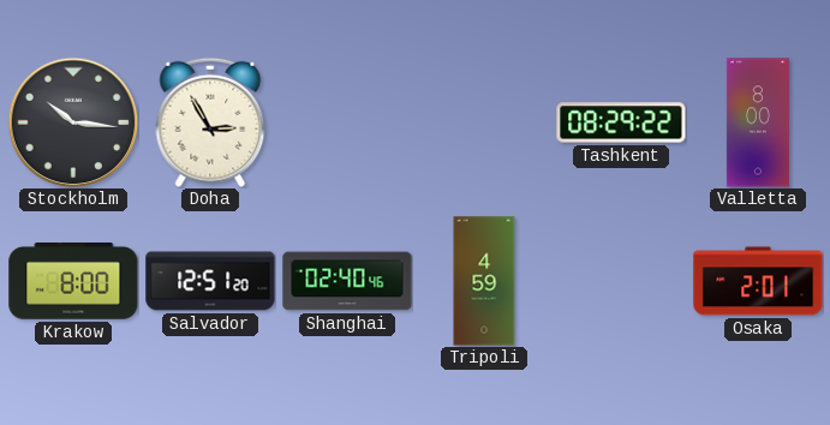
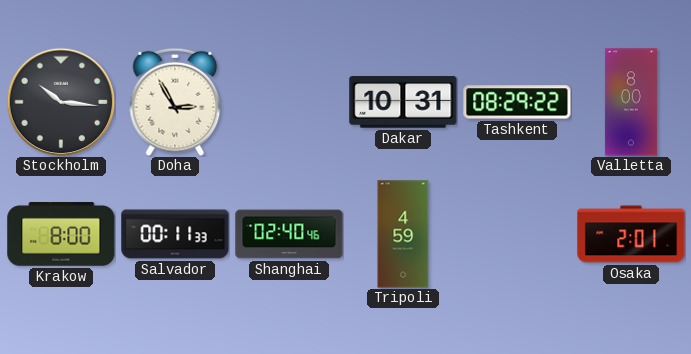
Dakar: none -> 10:31 (403, 102)
Salvador: 12:51 -> 00:11 (175, 234)
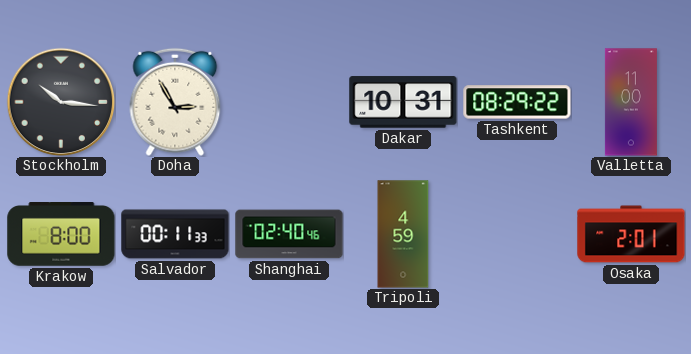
Valletta: 8:00 -> 11:00 (631, 102)
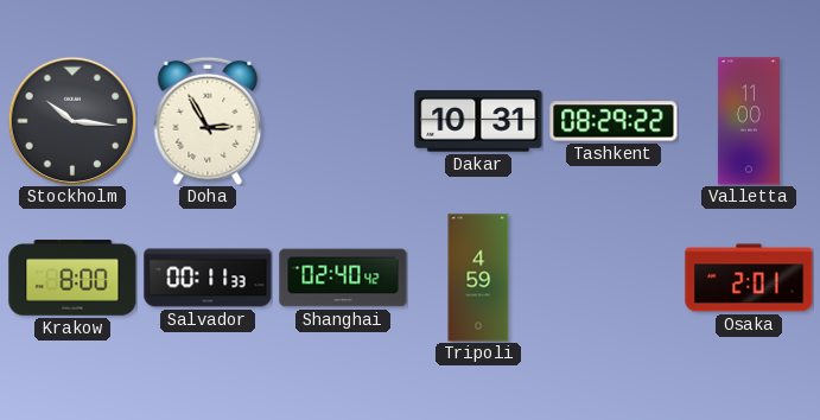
Shanghai: 02:40:46 -> 02:40:42 (343, 278)
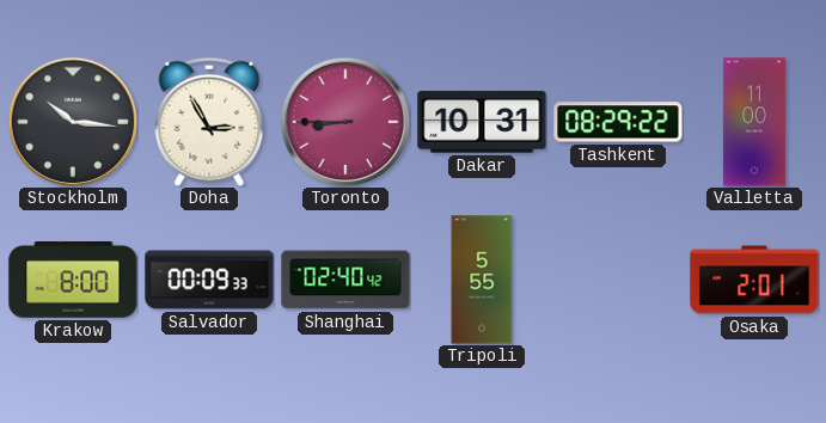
Toronto: none -> 8:45 (345, 122)
Salvador: 00:11 -> 00:09 (209, 280)
Tripoli: 4:59 -> 5:55 (482, 280)
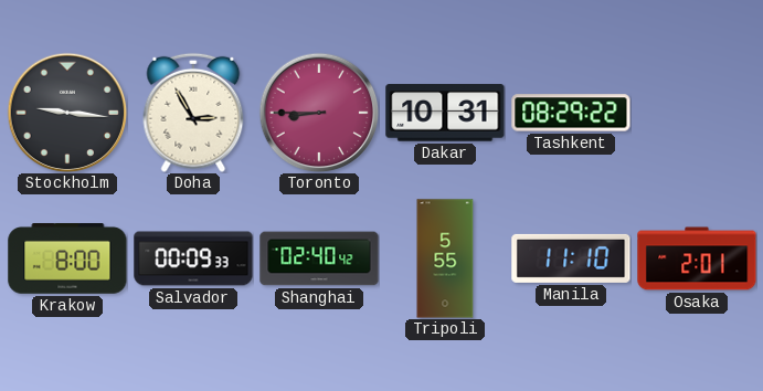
Stockholm: 10:16 -> 9:16 (67, 113)
Valletta: 11:00 -> none (754, 122)
Manila: none -> 11:10 (571, 258)
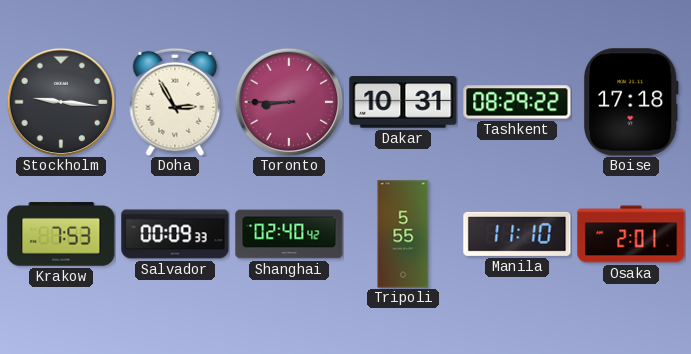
Boise: none -> 17:18 (631, 102)
Krakow: 8:00 -> 7:53 (61, 235)
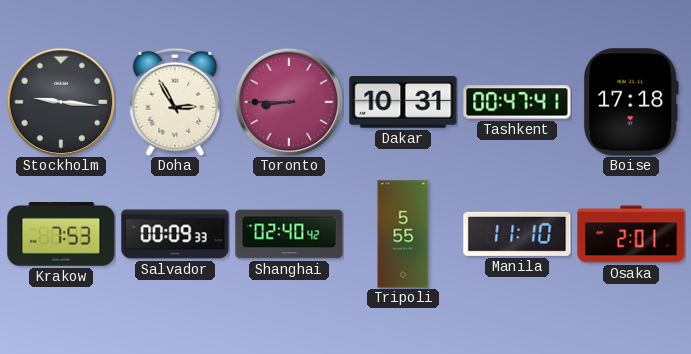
Tashkent: 08:29 -> 00:47 (517, 102)
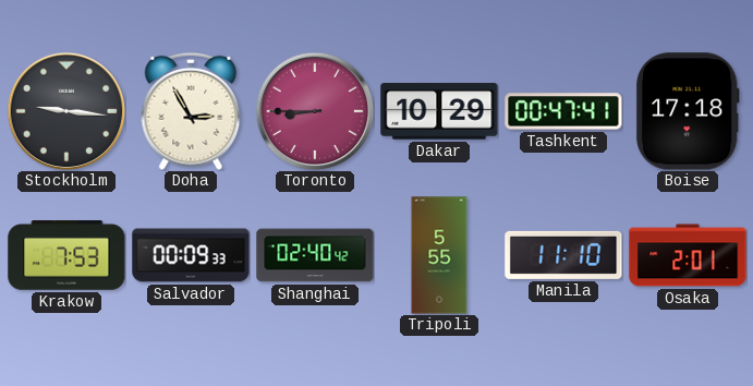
Dakar: 10:31 -> 10:29 (439, 111)
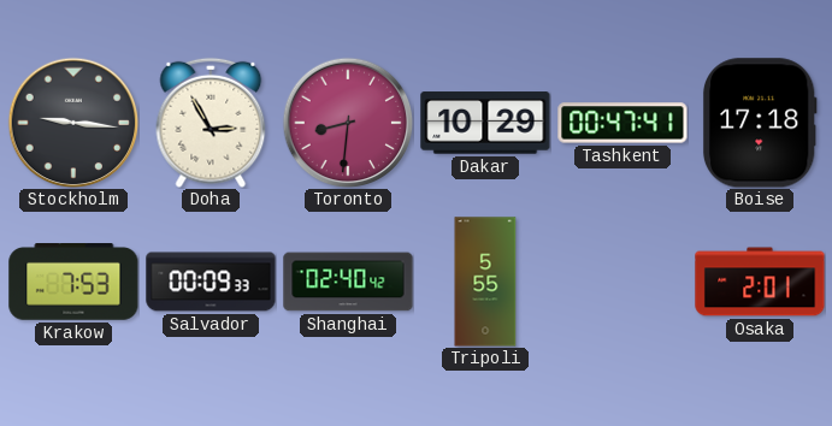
Toronto: 8:45 -> 8:31 (348, 123)
Manila: 11:10 -> none (563, 255)
